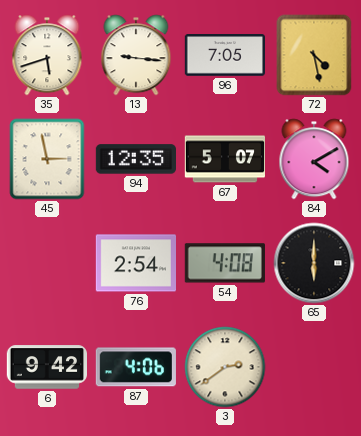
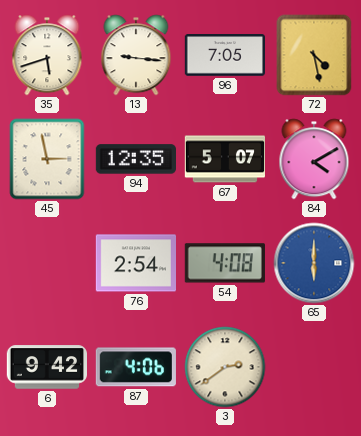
65 dial: black -> blue (314, 263)
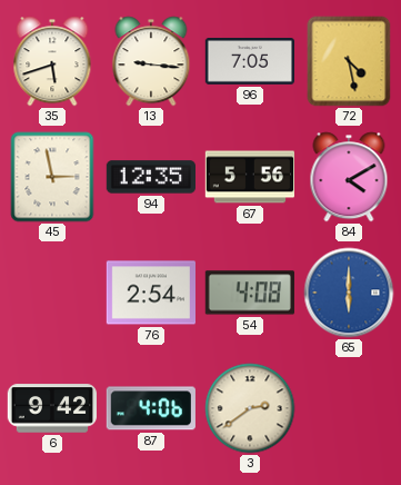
67: 5:07 -> 5:56 (249, 177)
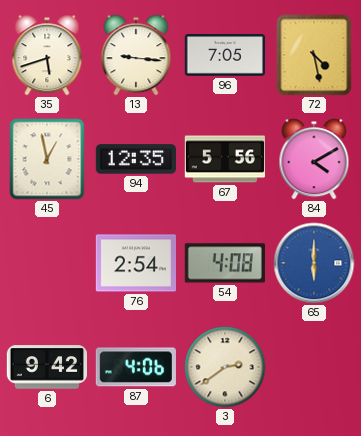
45: 2:58 -> 12:58 (47, 159)
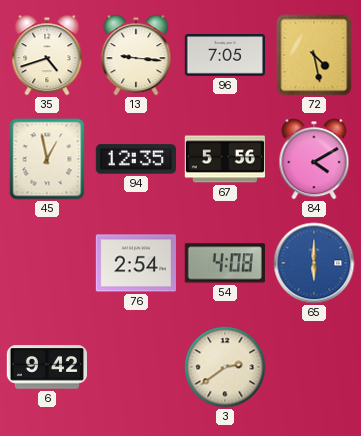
35: 5:42 -> 4:42 (47, 55)
87: 4:06 -> none (136, 367)
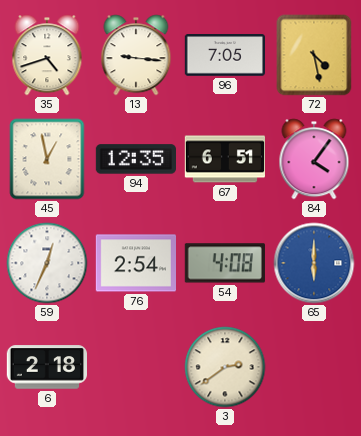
67: 5:56 -> 6:51 (224, 159)
84: 4:10 -> 4:06 (314, 159)
59: none -> 12:34 (47, 263)
6: 9:42 -> 2:18 (46, 367)
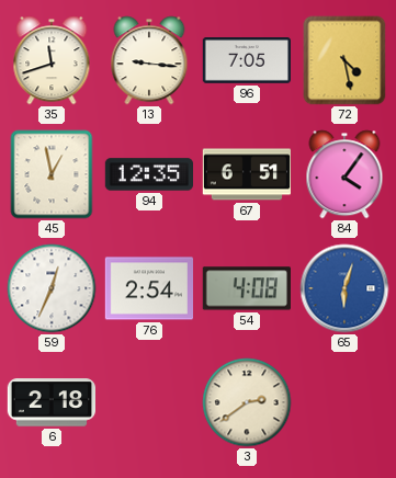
35: 4:42 -> 11:42 (52, 60)
65: 6:00 -> 6:03 (344, 288)
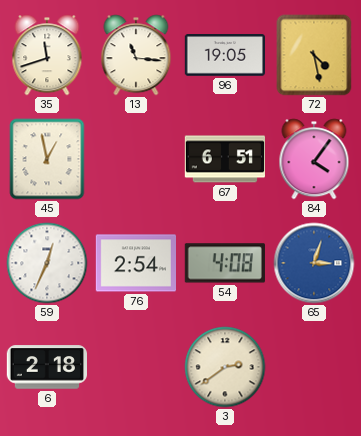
13: 9:16 -> 11:16 (136, 55)
96: 7:05 -> 19:05 (224, 56)
94: 12:35 -> none (148, 174)
65: 6:03 -> 3:03 (314, 263)
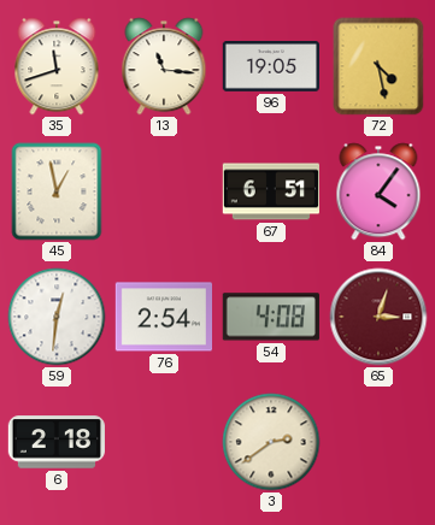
59: 12:34 -> 12:31 (57, 317)
65 dial: blue -> burgundy (378, 317)
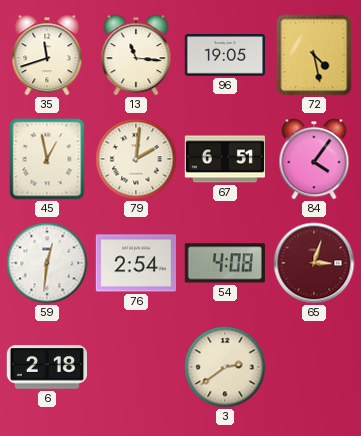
79: none -> 2:01 (136, 159)
